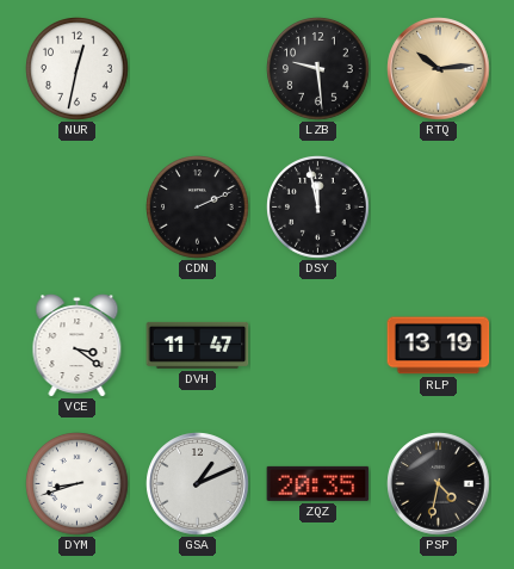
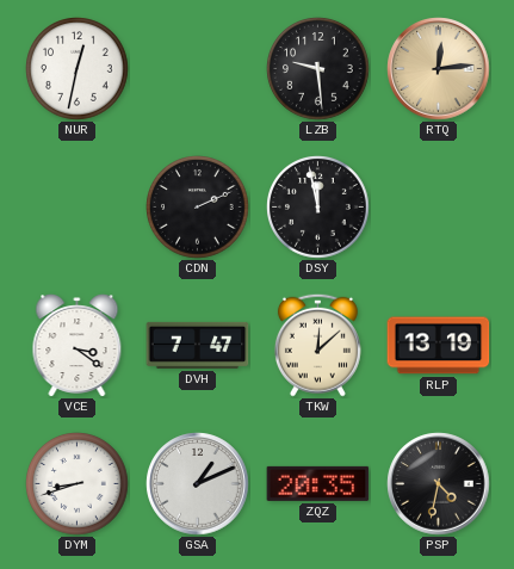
RTQ: 10:14 -> 12:14 (439, 69)
DVH: 11:47 -> 7:47 (198, 345)
TKW: none -> 12:08 (317, 345)
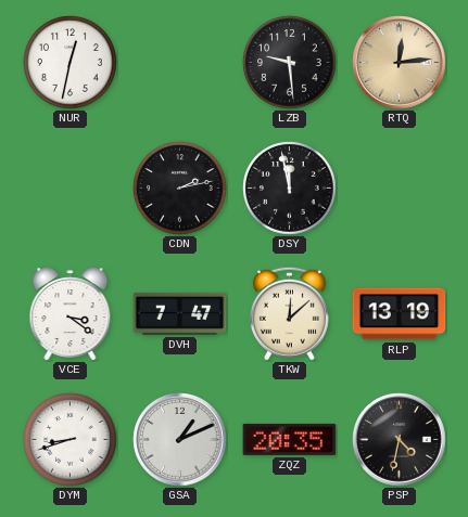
CDN: 2:11 -> 2:13 (180, 189)
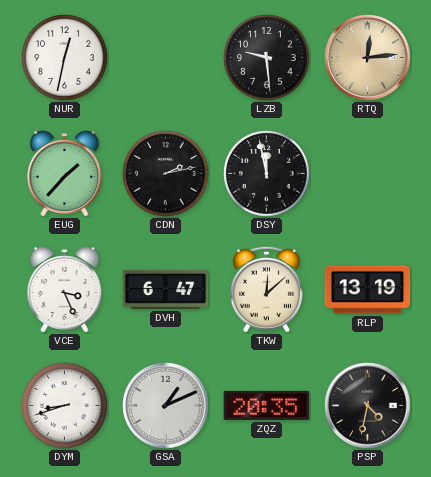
EUG: none -> 1:37 (65, 174)
VCE: 3:21 -> 3:26 (65, 290)
DVH: 7:47 -> 6:47 (166, 289)
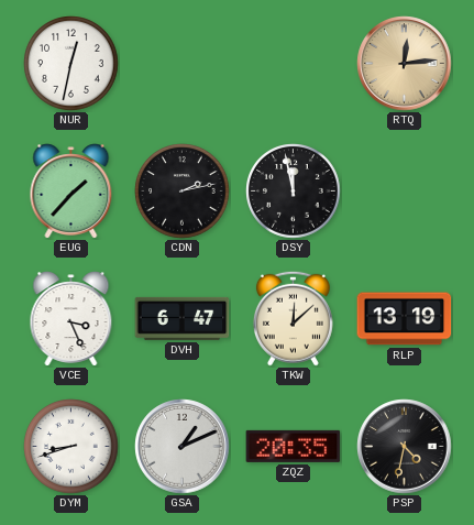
LZB: 9:29 -> none (267, 58)
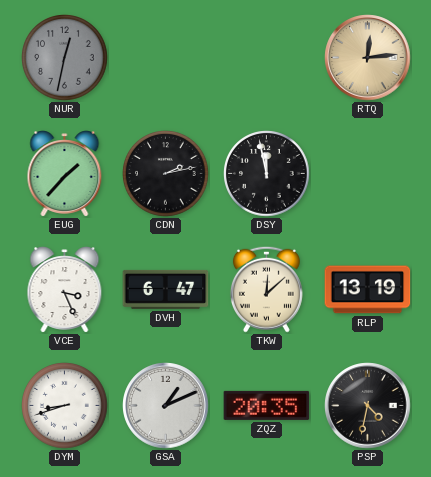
NUR dial: white -> grey (65, 58)
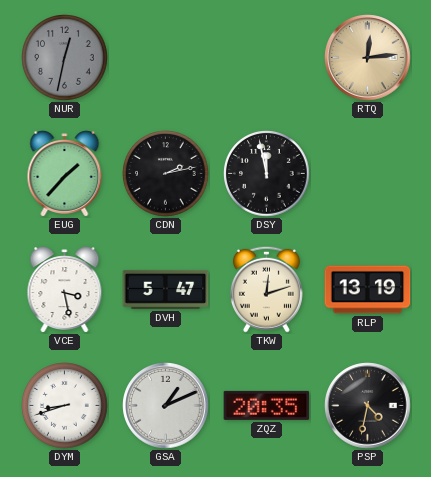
VCE: 3:26 -> 3:28 (65, 290)
DVH: 6:47 -> 5:47 (166, 289)
TKW: 12:08 -> 12:12 (266, 289)
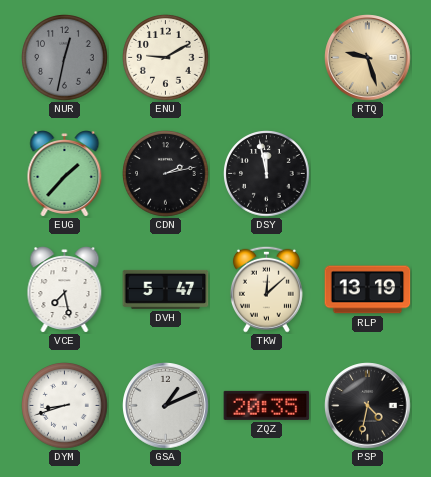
ENU: none -> 9:10 (166, 58)
RTQ: 12:14 -> 9:27 (368, 58)
VCE: 3:28 -> 7:28 (65, 290)
TKW: 12:12 -> 12:08 (266, 289)
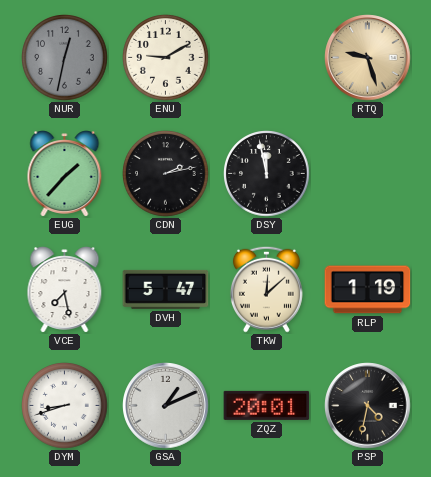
RLP: 13:19 -> 1:19 (368, 290)
ZQZ: 20:35 -> 20:01 (267, 405)
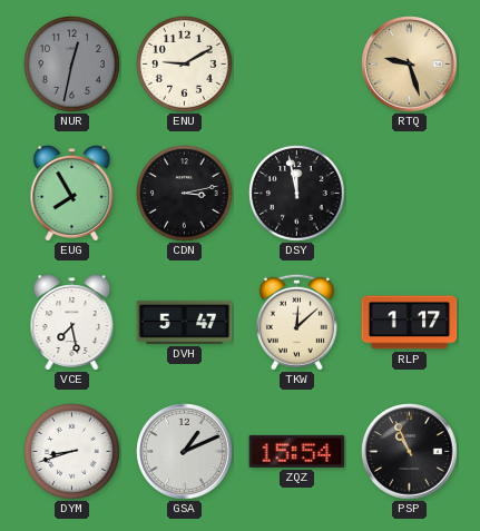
EUG: 1:37 -> 7:55 (72, 194)
CDN: 2:13 -> 3:13 (185, 194)
RLP: 1:19 -> 1:17 (410, 323)
ZQZ: 20:01 -> 15:54 (297, 451)
PSP: 4:32 -> 10:56 (410, 452)
